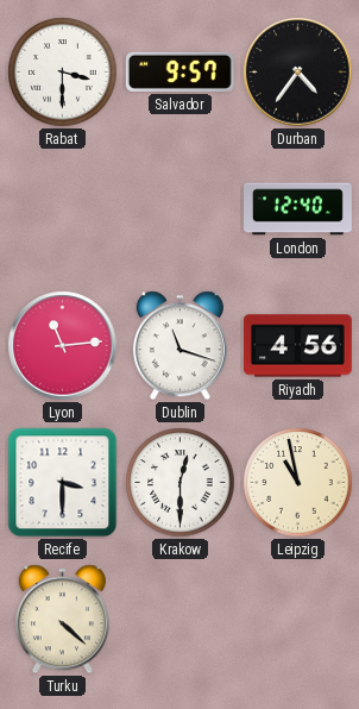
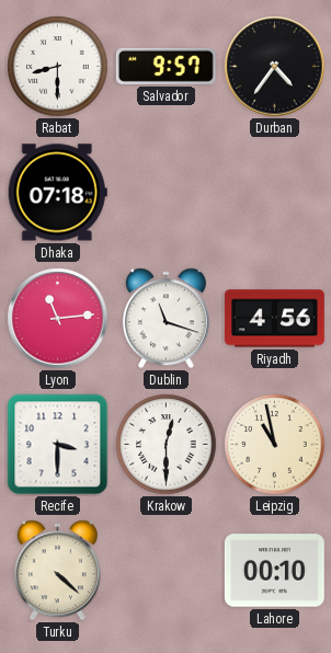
Rabat: 3:30 -> 8:30 (58, 67)
Dhaka: none -> 07:18 (57, 193)
London: 12:40 -> none (298, 209)
Lahore: none -> 00:10 (274, 571)
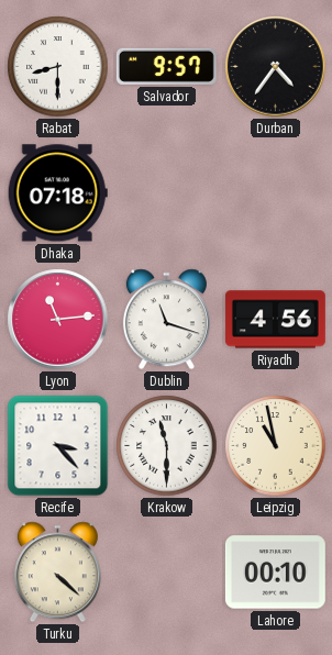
Recife: 3:30 -> 3:23 (58, 446)
Krakow: 12:30 -> 11:30 (167, 446)
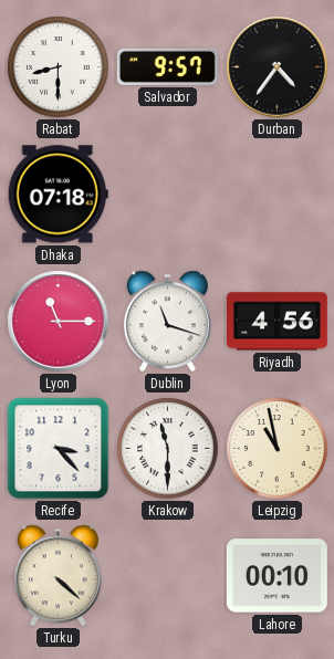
Lyon: 11:14 -> 11:15 (59, 322)
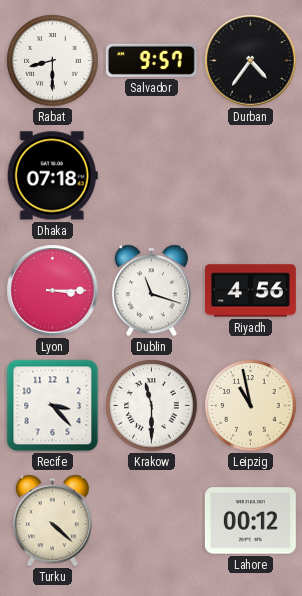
Lyon: 11:15 -> 3:15 (53, 291)
Lahore: 00:10 -> 00:12 (250, 521)
